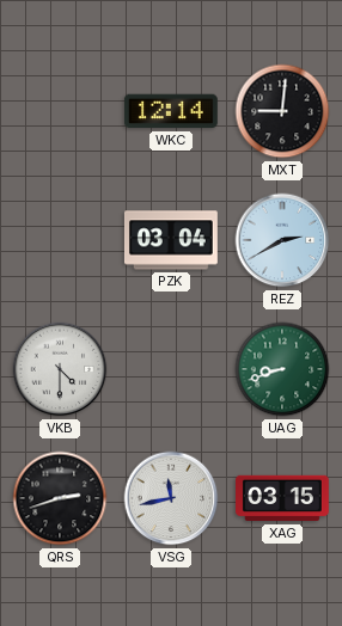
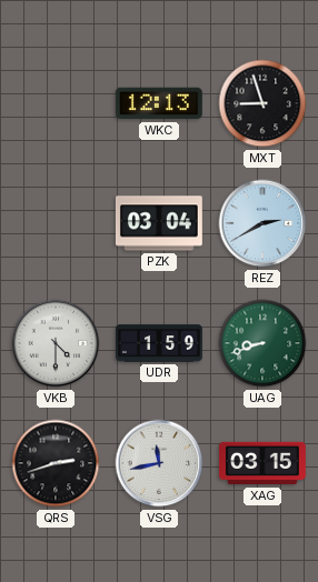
WKC: 12:14 -> 12:13 (159, 103)
MXT: 9:01 -> 8:57 (262, 103)
UDR: none -> 1:59 (160, 343)
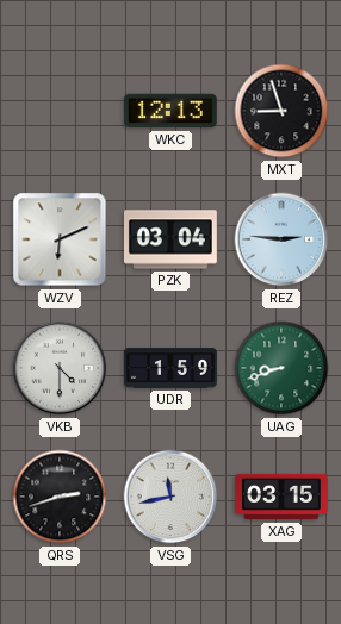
WZV: none -> 6:11 (60, 239)
REZ: 2:40 -> 2:46 (281, 239)
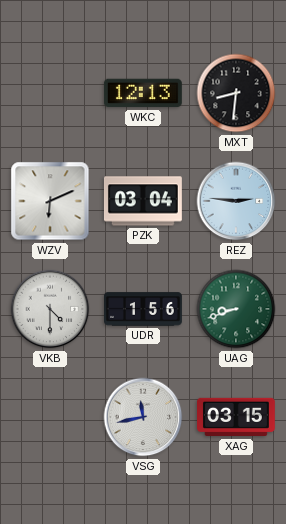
MXT: 8:57 -> 8:31 (236, 93)
UDR: 1:59 -> 1:56 (144, 309)
QRS: 2:42 -> none (60, 497)
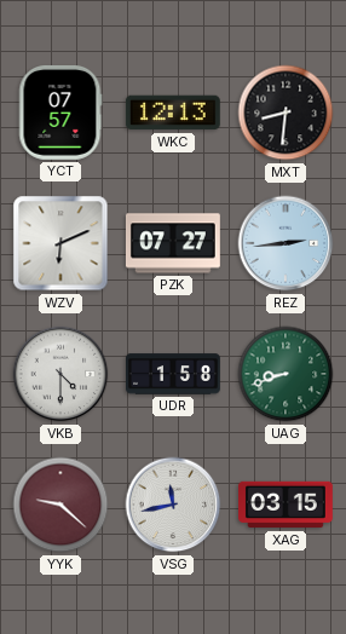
YCT: none -> 07:57 (60, 113)
PZK: 03:04 -> 07:27 (173, 243)
REZ: 2:46 -> 2:44 (286, 243)
UDR: 1:56 -> 1:58 (174, 374)
YYK: none -> 9:22 (60, 505)
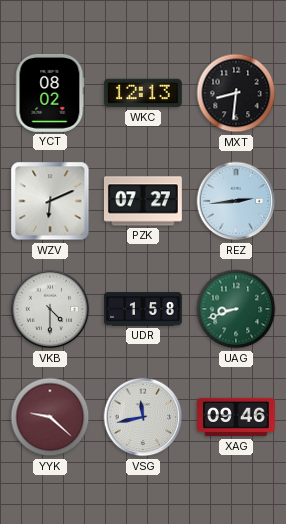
YCT: 07:57 -> 08:02 (50, 93)
XAG: 03:15 -> 09:46 (237, 417)
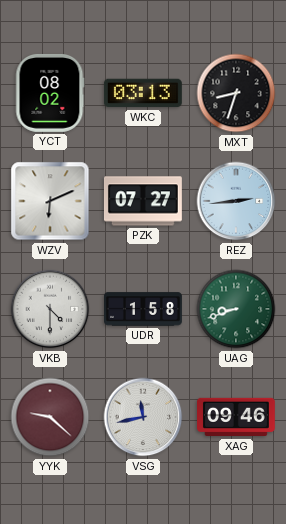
WKC: 12:13 -> 03:13 (143, 93)
MXT: 8:31 -> 8:33 (236, 93)
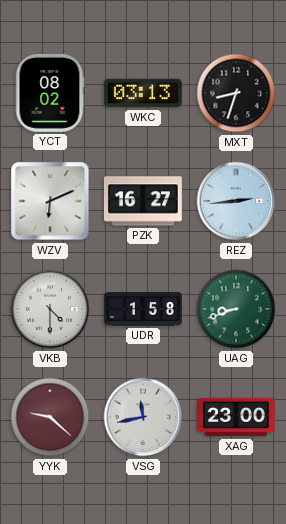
PZK: 07:27 -> 16:27 (143, 201)
XAG: 09:46 -> 23:00 (237, 417)
